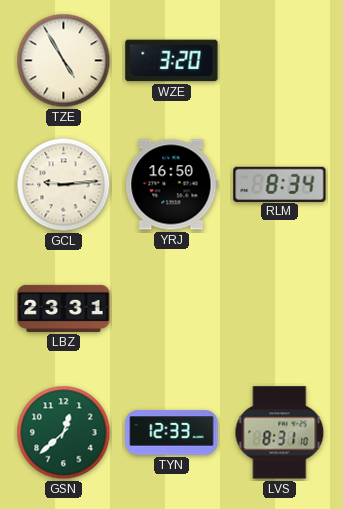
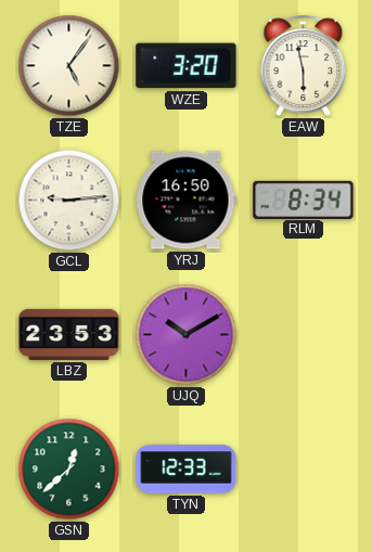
TZE: 4:55 -> 5:06 (69, 66)
EAW: none -> 5:58 (304, 65)
LBZ: 23:31 -> 23:53 (69, 334)
UJQ: none -> 10:10 (187, 335)
LVS: 8:31 -> none (280, 433)
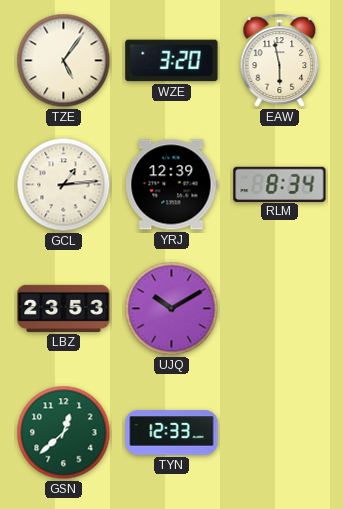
GCL: 9:14 -> 1:14 (64, 185)
YRJ: 16:50 -> 12:39 (172, 185)
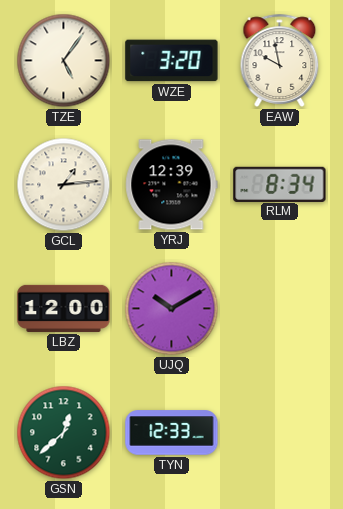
EAW: 5:58 -> 9:58 (280, 60)
LBZ: 23:53 -> 12:00 (64, 308)
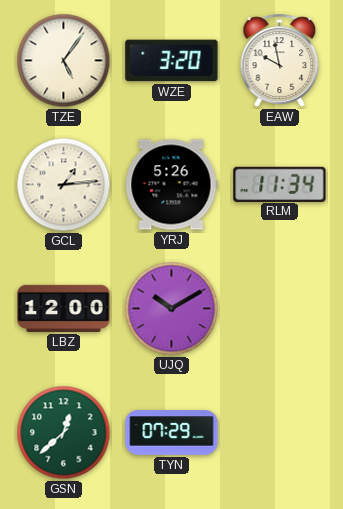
YRJ: 12:39 -> 5:26 (172, 185)
RLM: 8:34 -> 11:34 (280, 184)
TYN: 12:33 -> 07:29 (172, 433)
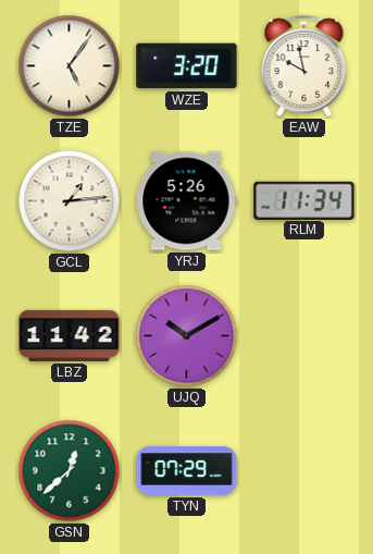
LBZ: 12:00 -> 11:42 (70, 335)
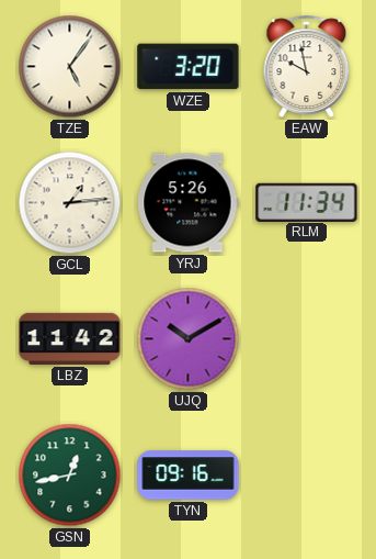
GSN: 12:38 -> 12:43 (70, 476)
TYN: 07:29 -> 09:16 (189, 476)
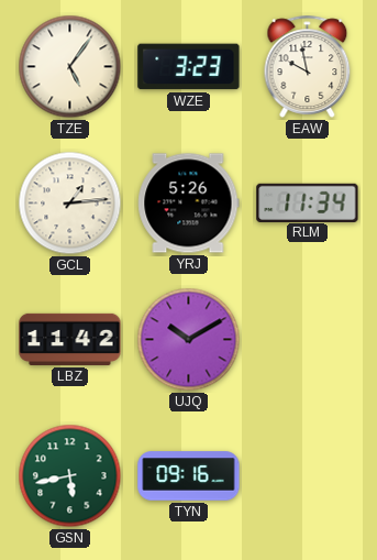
WZE: 3:20 -> 3:23 (189, 67)
GSN: 12:43 -> 5:43 (70, 476)
